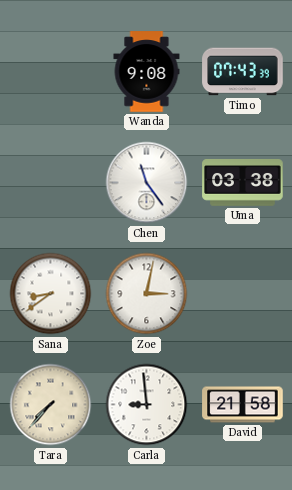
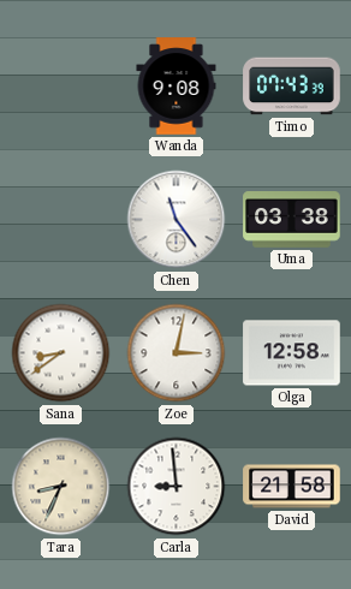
Olga: none -> 12:58 (292, 353)
Tara: 7:37 -> 8:34 (61, 487)
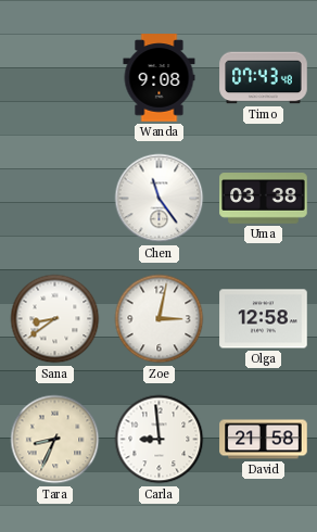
Timo: 07:43:39 -> 07:43:48 (264, 78)
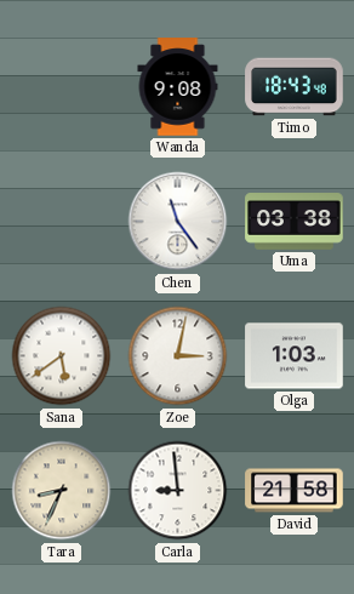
Timo: 07:43 -> 18:43 (295, 87)
Sana: 8:39 -> 5:39 (62, 356)
Olga: 12:58 -> 1:03 (295, 356)
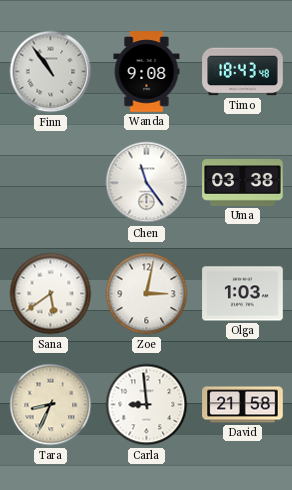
Finn: none -> 10:54 (51, 72)
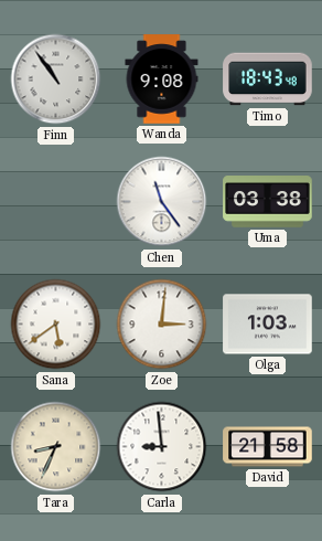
Zoe: 3:02 -> 3:01 (162, 325)
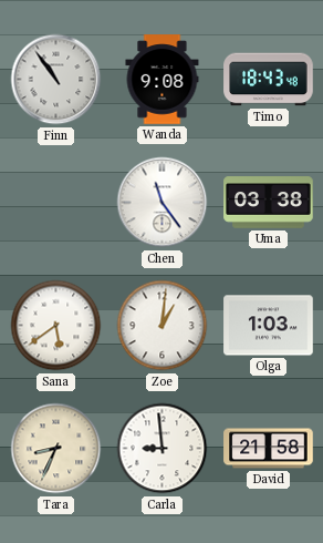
Zoe: 3:01 -> 1:01 (163, 326)
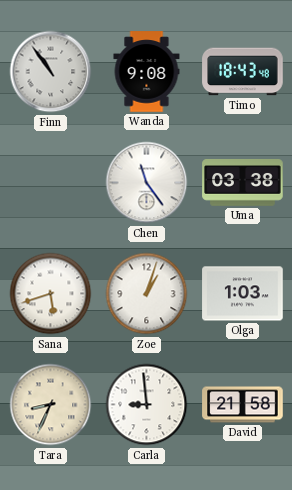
Sana: 5:39 -> 5:42 (51, 294)
Zoe: 1:01 -> 1:03 (147, 294)
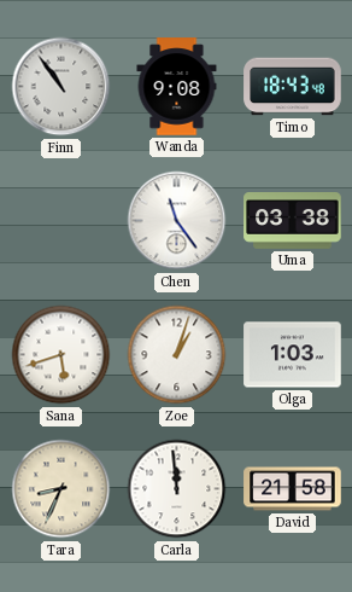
Carla: 8:59 -> 11:59 (177, 489)
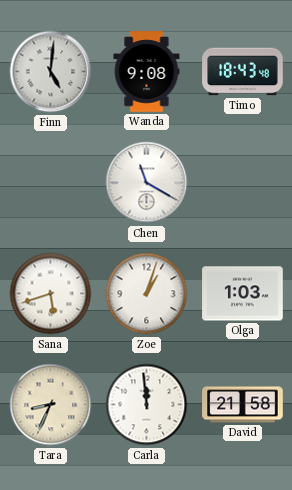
Finn: 10:54 -> 5:01 (51, 72)
Chen: 11:24 -> 11:20 (147, 183)
Uma: 03:38 -> none (293, 221)
